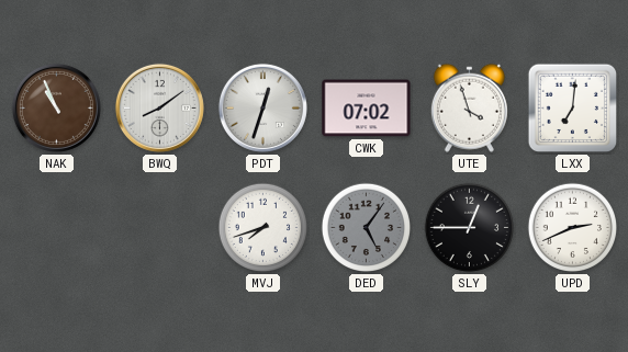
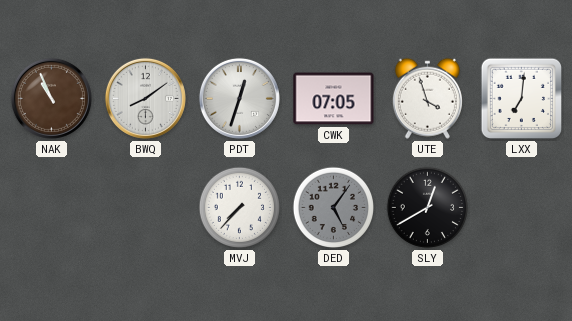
CWK: 07:02 -> 07:05 (334, 99)
MVJ: 7:42 -> 7:37 (240, 208)
SLY: 12:45 -> 12:40 (428, 208)
UPD: 2:41 -> none (573, 228)
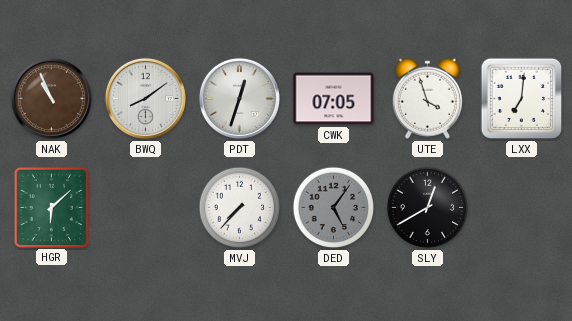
HGR: none -> 6:08 (51, 207)
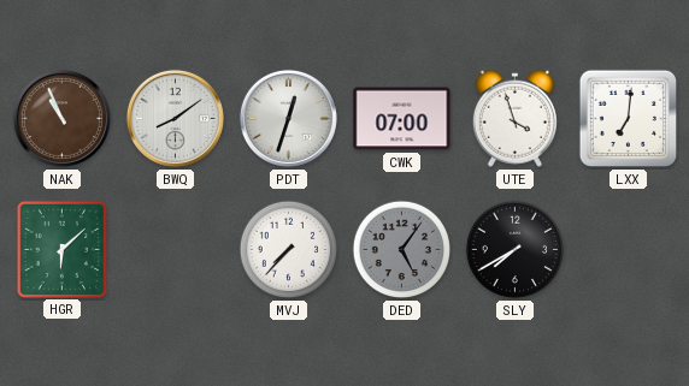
CWK: 07:05 -> 07:00 (402, 119)
SLY: 12:40 -> 7:40 (516, 250)
